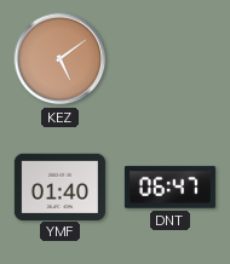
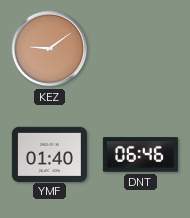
KEZ: 5:09 -> 9:09 (50, 49)
DNT: 06:47 -> 06:46 (140, 155)
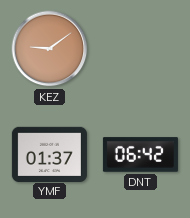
YMF: 01:40 -> 01:37 (49, 154)
DNT: 06:46 -> 06:42 (140, 155)
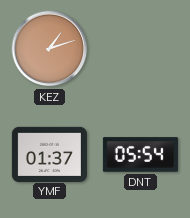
KEZ: 9:09 -> 1:12 (50, 49)
DNT: 06:42 -> 05:54 (140, 155)
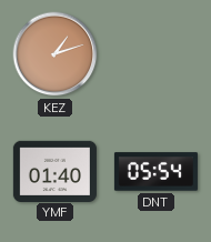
YMF: 01:37 -> 01:40 (54, 171)
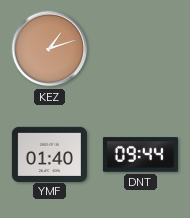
DNT: 05:54 -> 09:44 (140, 155)
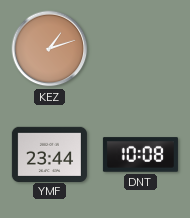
YMF: 01:40 -> 23:44 (49, 154)
DNT: 09:44 -> 10:08 (140, 155)
